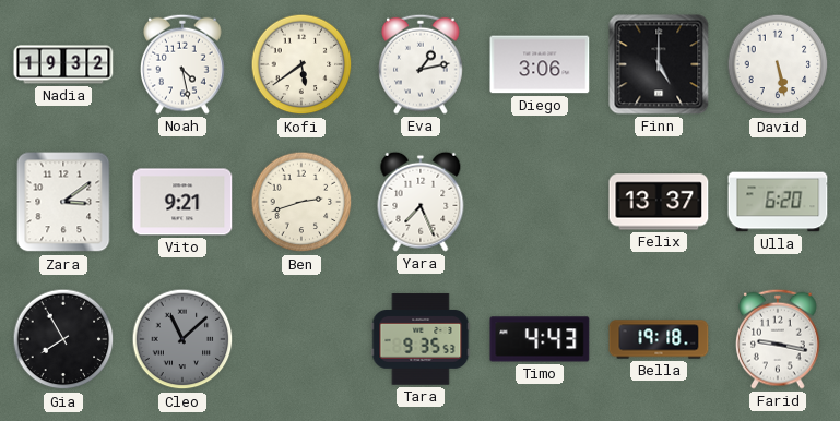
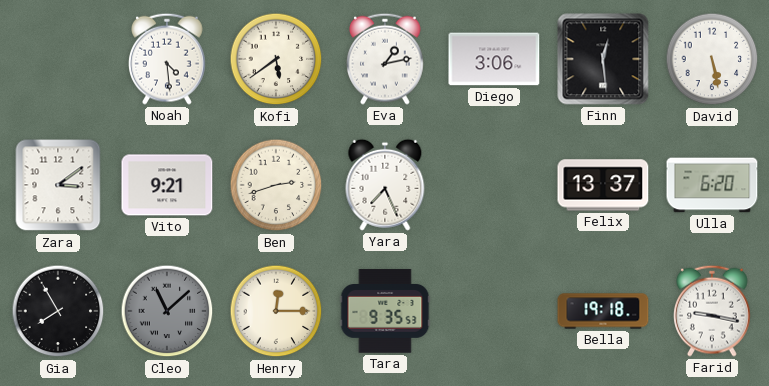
Nadia: 19:32 -> none (63, 64)
Noah: 4:28 -> 4:29 (168, 59)
Finn: 5:00 -> 12:29 (603, 59)
Henry: none -> 12:15 (276, 311)
Timo: 4:43 -> none (540, 339)
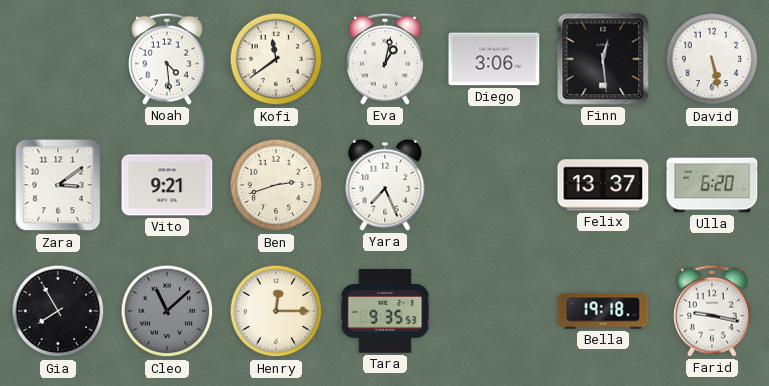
Kofi: 5:39 -> 11:39 (276, 59)
Eva: 1:13 -> 1:02 (386, 59)
